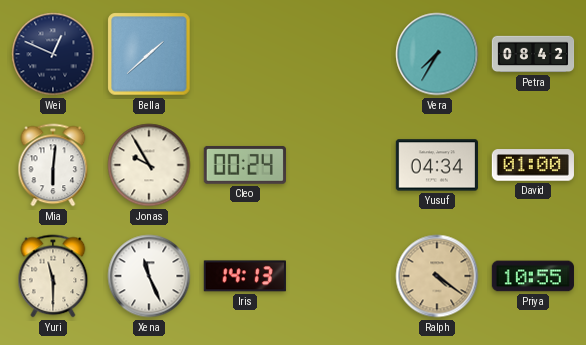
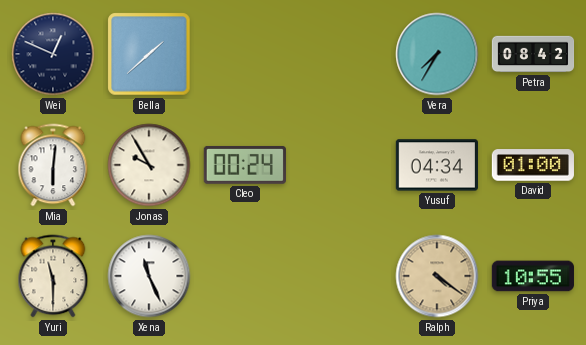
Iris: 14:13 -> none (245, 276)
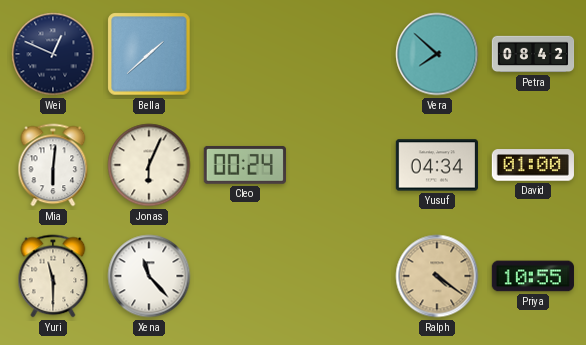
Vera: 7:35 -> 7:52 (437, 54)
Jonas: 9:55 -> 6:04 (149, 165)
Xena: 11:26 -> 11:23 (149, 276)
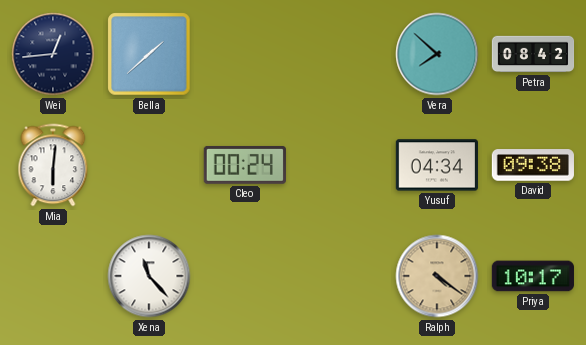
Wei: 12:49 -> 12:44 (53, 54)
Jonas: 6:04 -> none (149, 165)
David: 01:00 -> 09:38 (533, 165)
Yuri: 11:30 -> none (53, 276)
Priya: 10:55 -> 10:17 (533, 276)
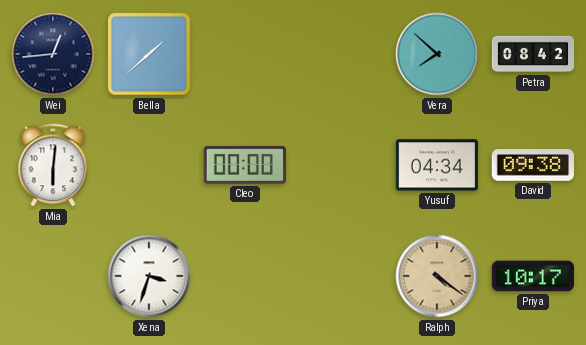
Cleo: 00:24 -> 00:00 (245, 165)
Xena: 11:23 -> 3:33 (149, 276)
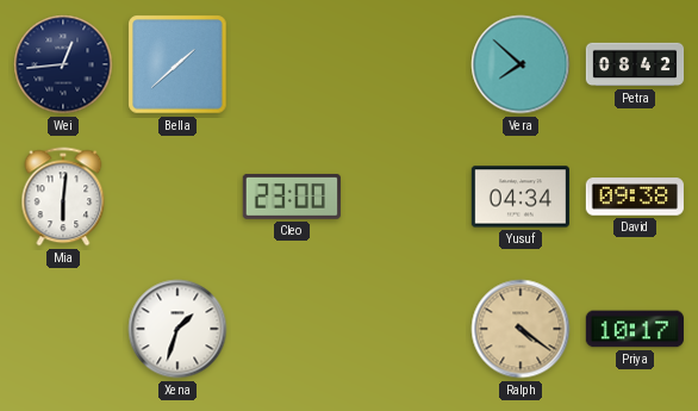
Cleo: 00:00 -> 23:00 (292, 197)
Xena: 3:33 -> 1:33 (177, 329)
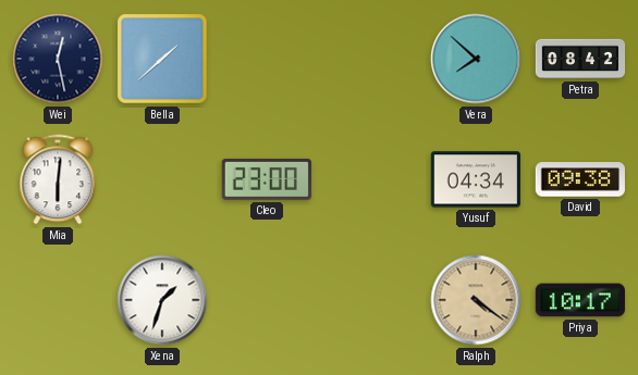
Wei: 12:44 -> 12:28 (58, 59)
